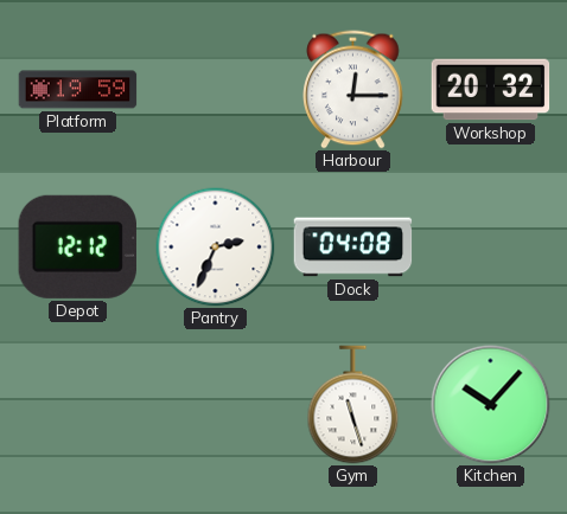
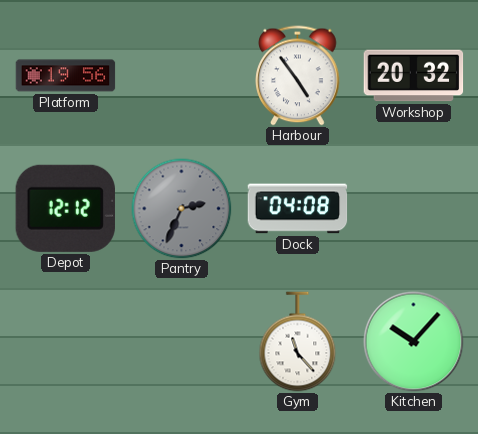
Platform: 19:59 -> 19:56 (66, 76)
Harbour: 12:15 -> 4:54 (298, 76)
Pantry dial: white -> grey (182, 209)
Gym: 11:27 -> 11:23 (298, 342)
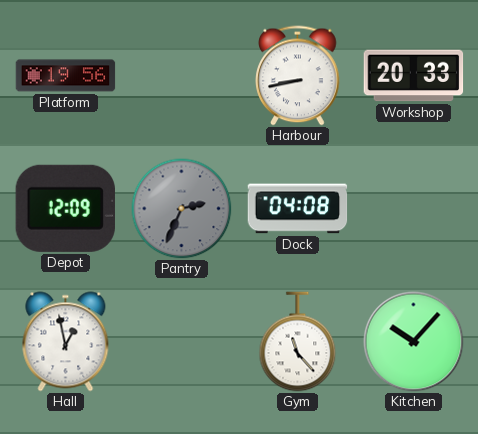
Harbour: 4:54 -> 8:43 (298, 76)
Workshop: 20:32 -> 20:33 (414, 76)
Depot: 12:12 -> 12:09 (65, 208)
Hall: none -> 12:58 (66, 342)
